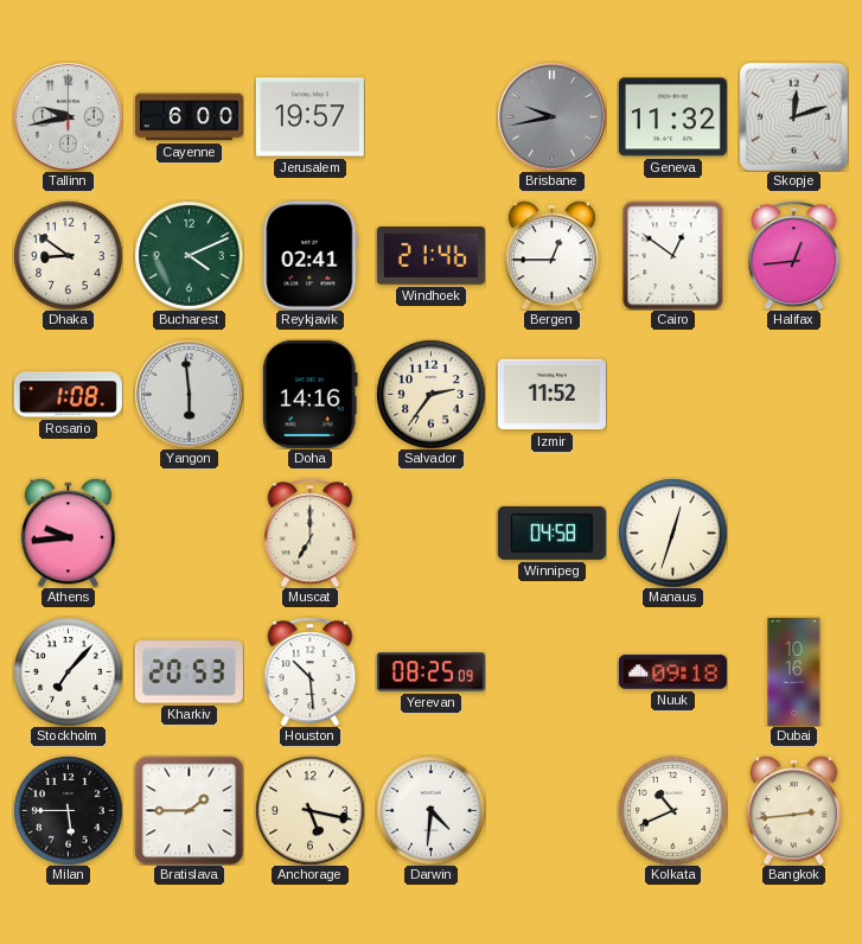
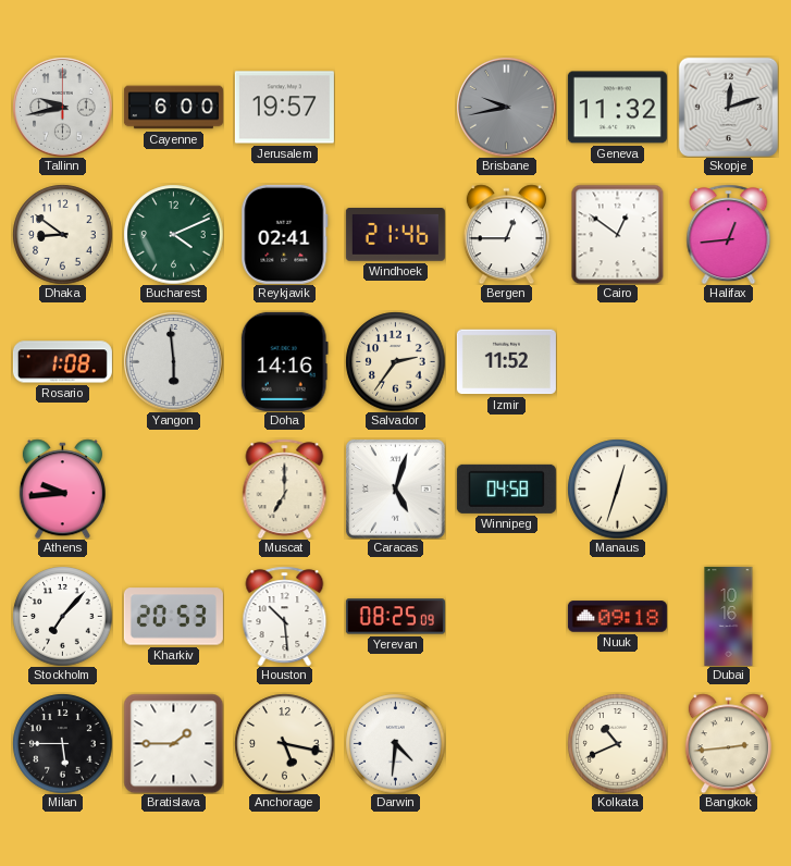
Caracas: none -> 5:03 (395, 488)
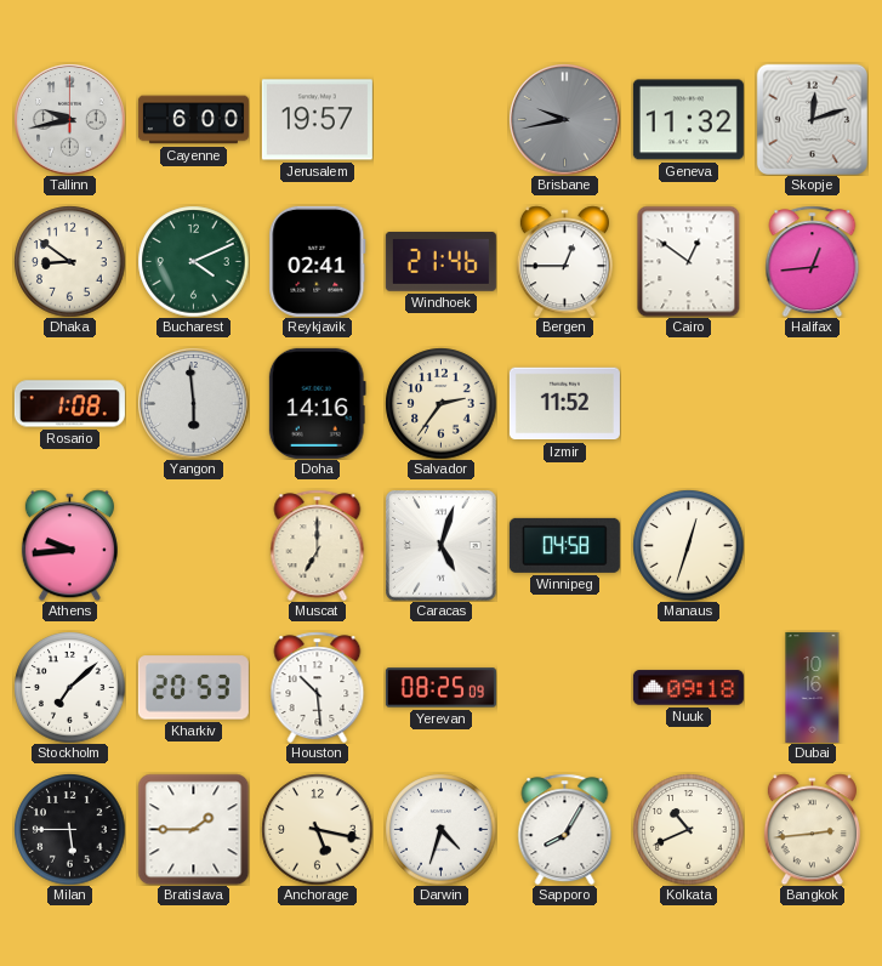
Stockholm: 7:07 -> 7:08 (69, 687)
Darwin: 4:31 -> 4:33 (440, 829)
Sapporo: none -> 8:05 (565, 829)
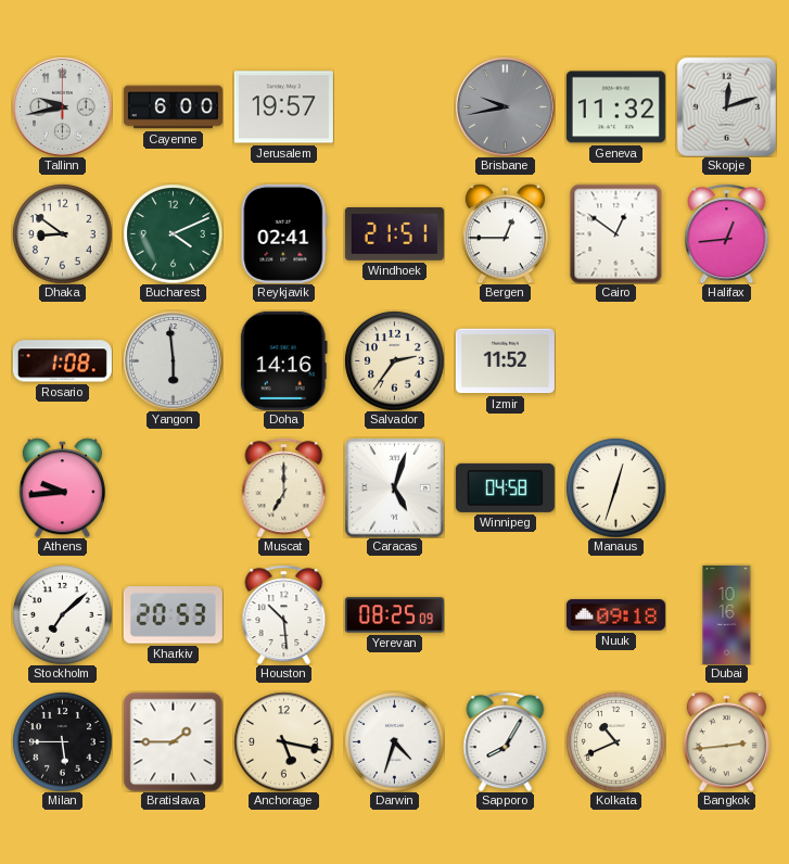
Windhoek: 21:46 -> 21:51 (394, 234)
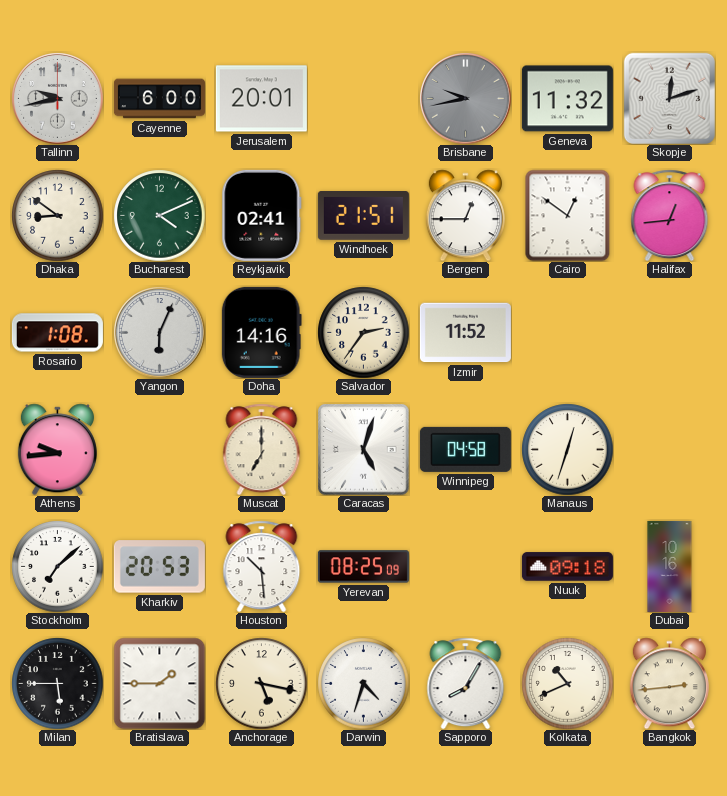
Jerusalem: 19:57 -> 20:01 (261, 99)
Yangon: 5:59 -> 6:04 (159, 332)
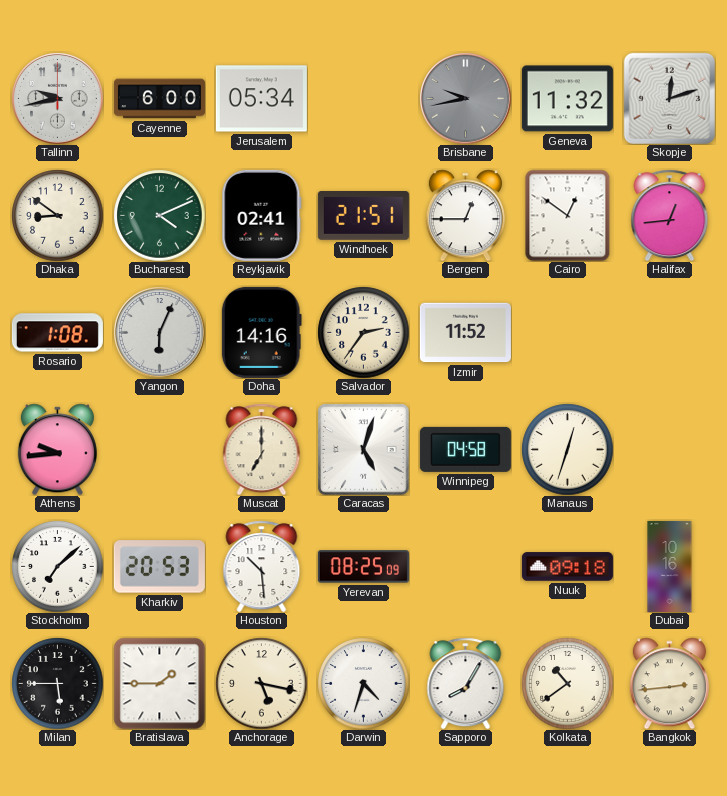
Jerusalem: 20:01 -> 05:34 (261, 99)
Kolkata: 10:41 -> 10:39 (567, 683)
